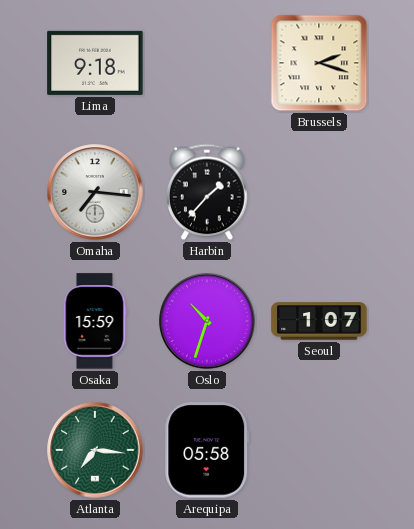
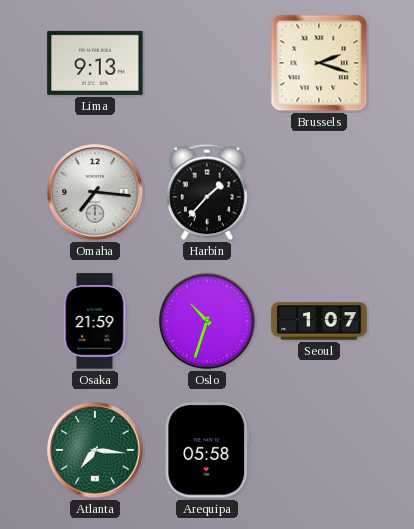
Lima: 9:18 -> 9:13 (95, 63)
Osaka: 15:59 -> 21:59 (95, 321)
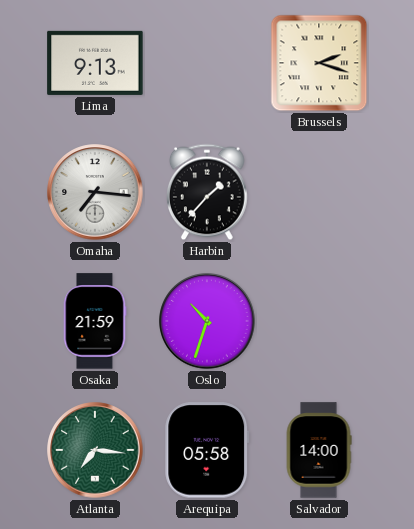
Seoul: 1:07 -> none (319, 321)
Salvador: none -> 14:00 (319, 450)
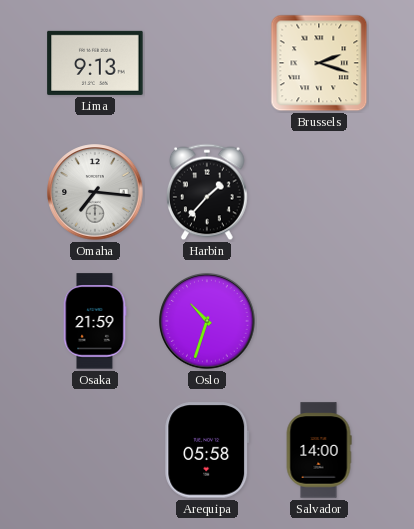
Atlanta: 7:16 -> none (95, 450)
